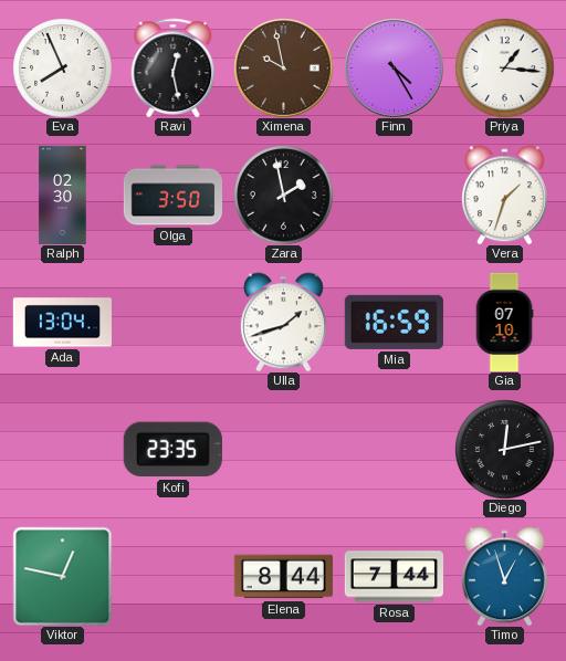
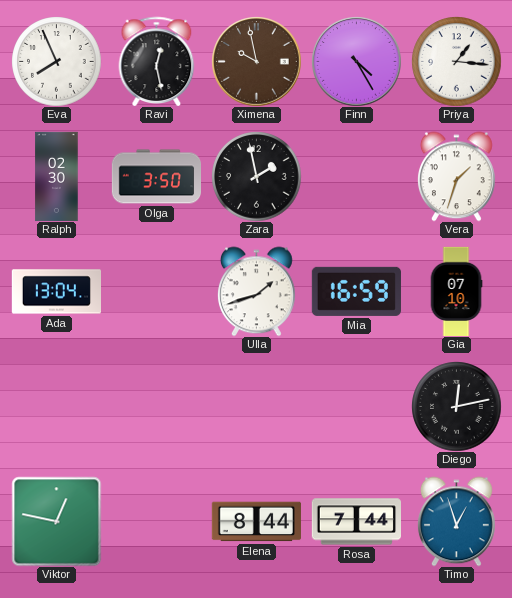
Kofi: 23:35 -> none (172, 450)
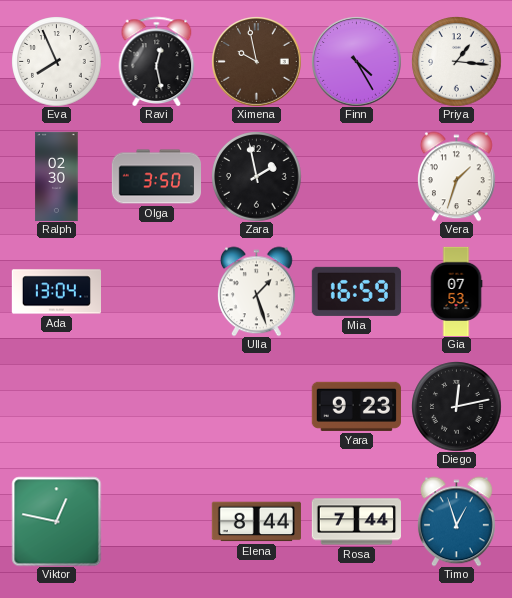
Ulla: 1:42 -> 1:27 (256, 291)
Gia: 07:10 -> 07:53 (456, 291)
Yara: none -> 9:23 (356, 406)
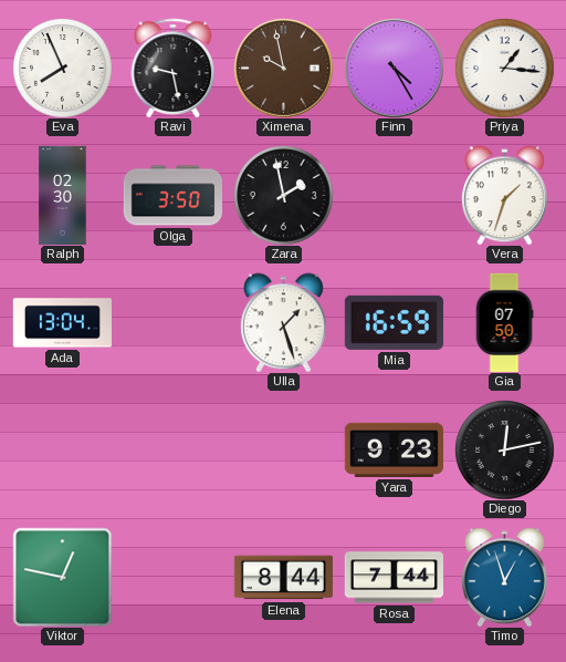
Ravi: 12:28 -> 9:28 (174, 68)
Gia: 07:53 -> 07:50 (504, 322)
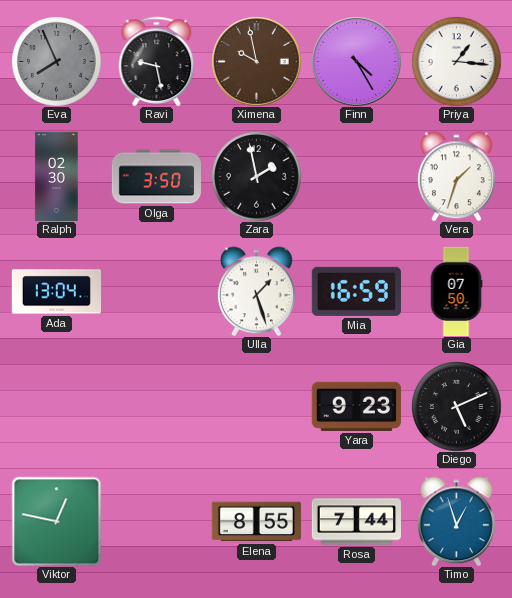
Eva dial: white -> grey (56, 61)
Diego: 12:13 -> 5:11 (456, 406)
Elena: 8:44 -> 8:55 (256, 522)
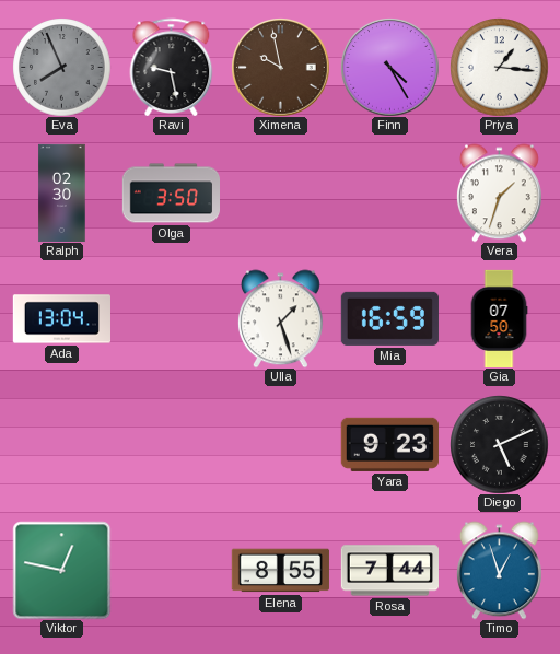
Zara: 1:58 -> none (256, 176)
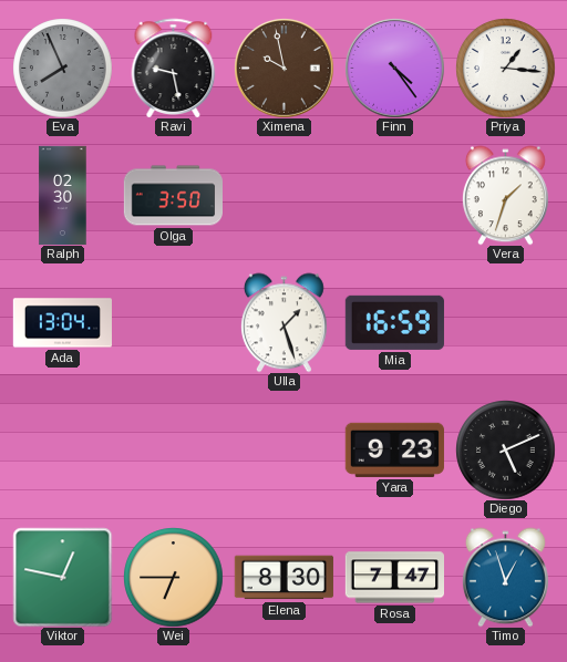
Finn: 4:25 -> 4:24 (394, 68)
Gia: 07:50 -> none (499, 318)
Wei: none -> 6:45 (173, 577)
Elena: 8:55 -> 8:30 (283, 578)
Rosa: 7:44 -> 7:47 (394, 578)
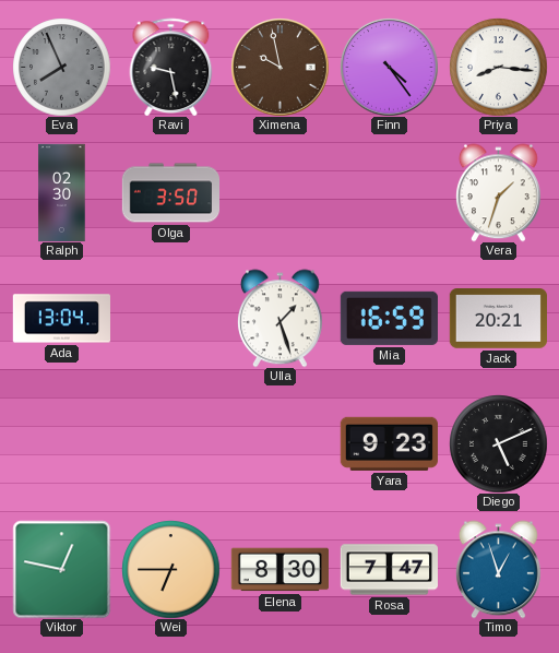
Priya: 1:16 -> 8:16 (498, 67)
Jack: none -> 20:21 (498, 319)
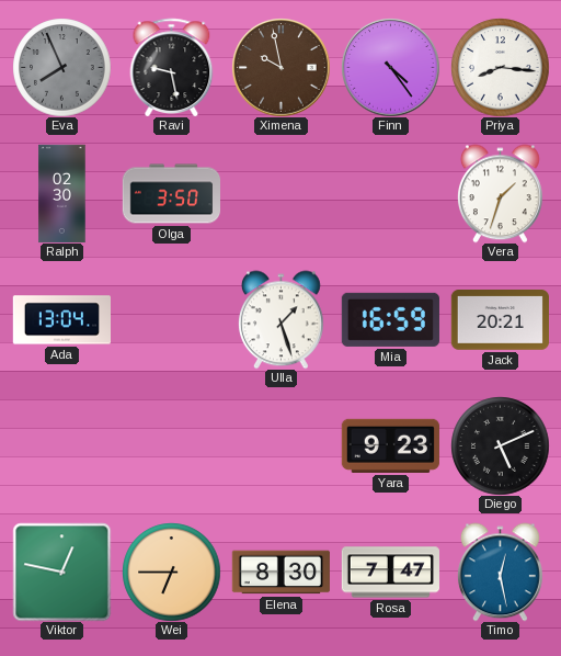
Timo: 12:57 -> 12:28 (500, 572)
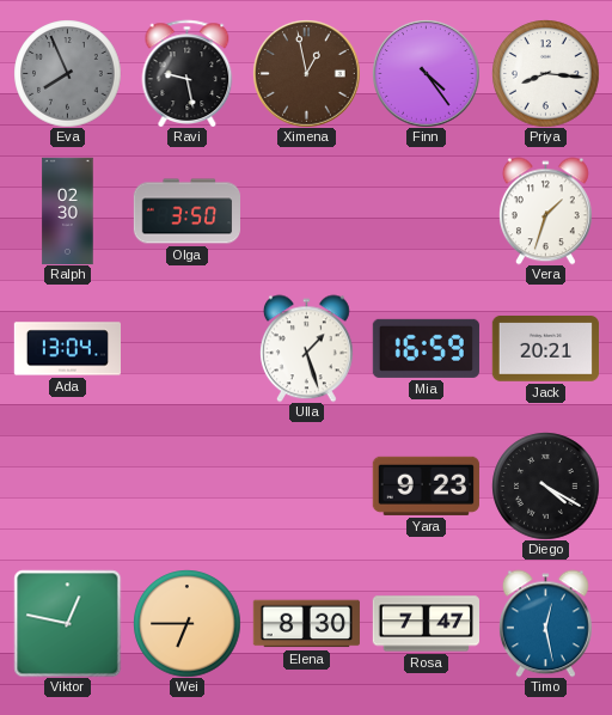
Ximena: 9:58 -> 12:58 (306, 73)
Diego: 5:11 -> 4:20 (545, 485)
